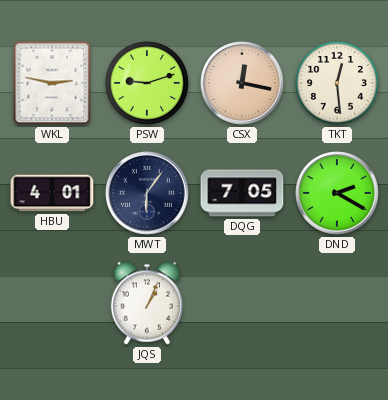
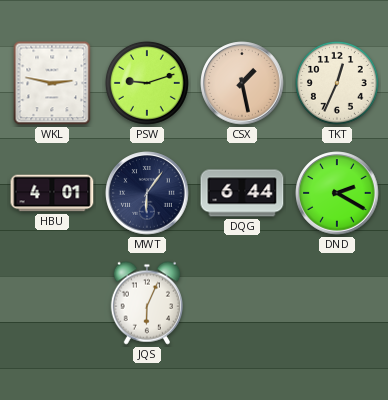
CSX: 12:17 -> 1:28 (242, 83)
TKT: 12:29 -> 12:34 (337, 83)
DQG: 7:05 -> 6:44 (242, 193)
JQS: 1:04 -> 6:04 (146, 303)
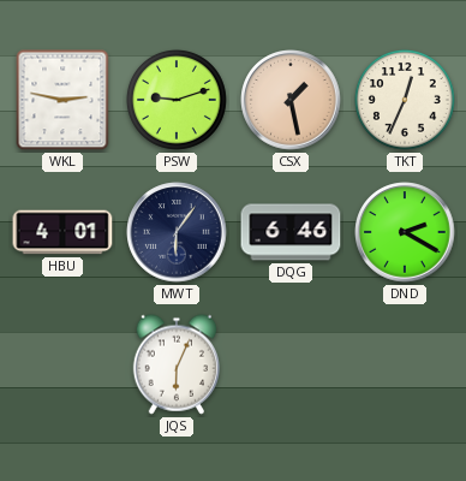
DQG: 6:44 -> 6:46 (291, 232)
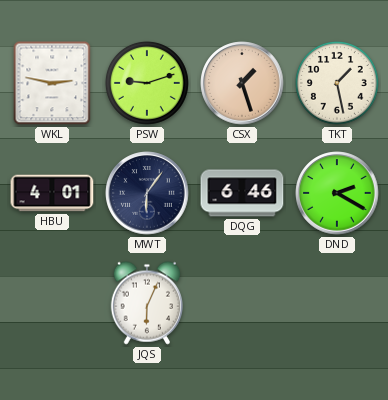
CSX: 1:28 -> 1:27 (242, 83)
TKT: 12:34 -> 1:28 (337, 83)
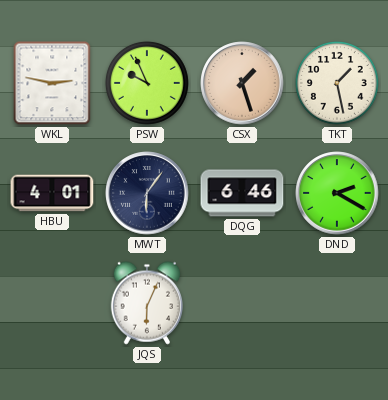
PSW: 9:12 -> 9:56 (147, 83)
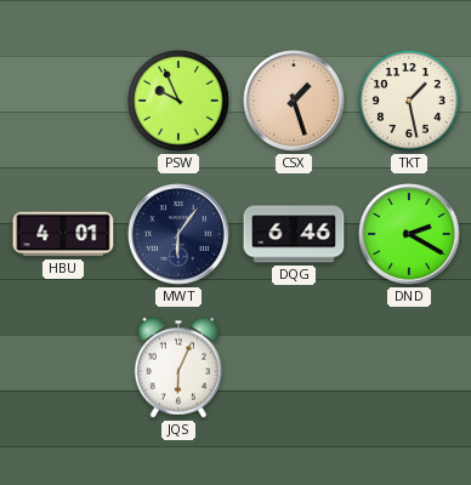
WKL: 2:47 -> none (52, 83)
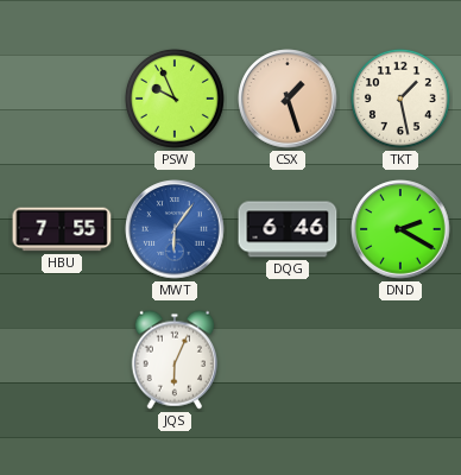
HBU: 4:01 -> 7:55 (62, 229)
MWT dial: navy -> blue (175, 229)
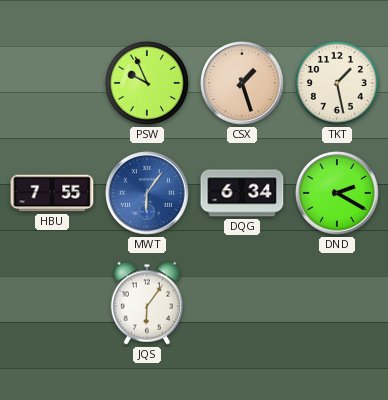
DQG: 6:46 -> 6:34 (242, 193)
JQS: 6:04 -> 6:06 (146, 303)
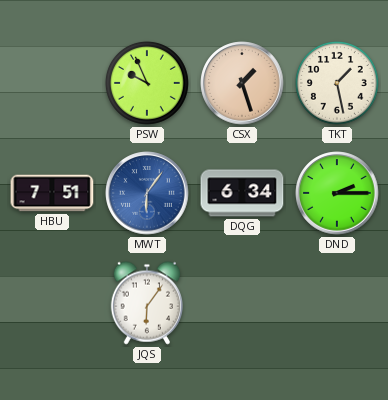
HBU: 7:55 -> 7:51 (52, 193)
DND: 2:20 -> 2:15 (337, 193)
